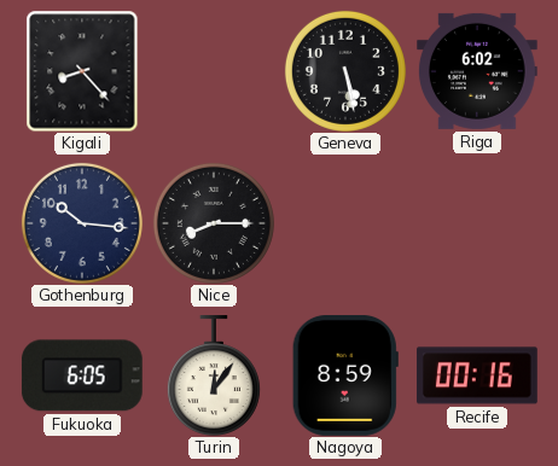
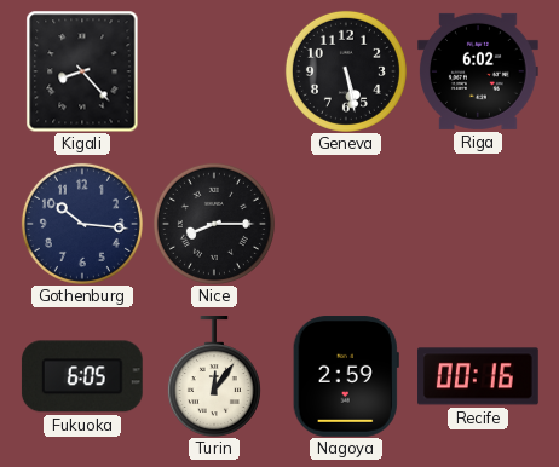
Nagoya: 8:59 -> 2:59 (346, 377)
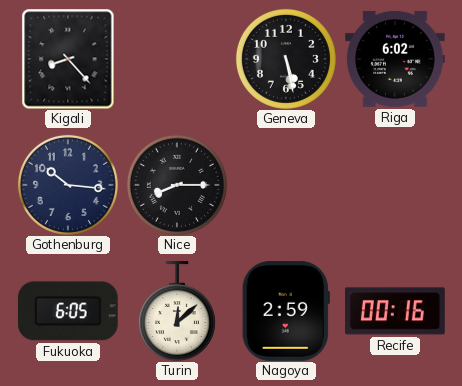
Turin: 12:06 -> 12:08 (177, 311)
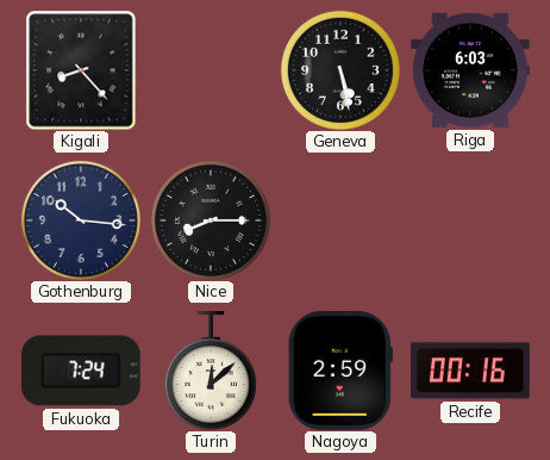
Riga: 6:02 -> 6:03 (471, 70)
Fukuoka: 6:05 -> 7:24 (81, 371)
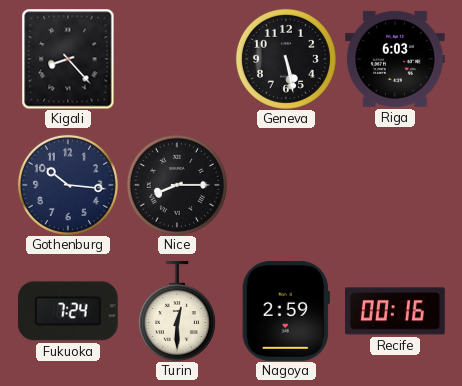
Turin: 12:08 -> 12:30 (177, 311)
